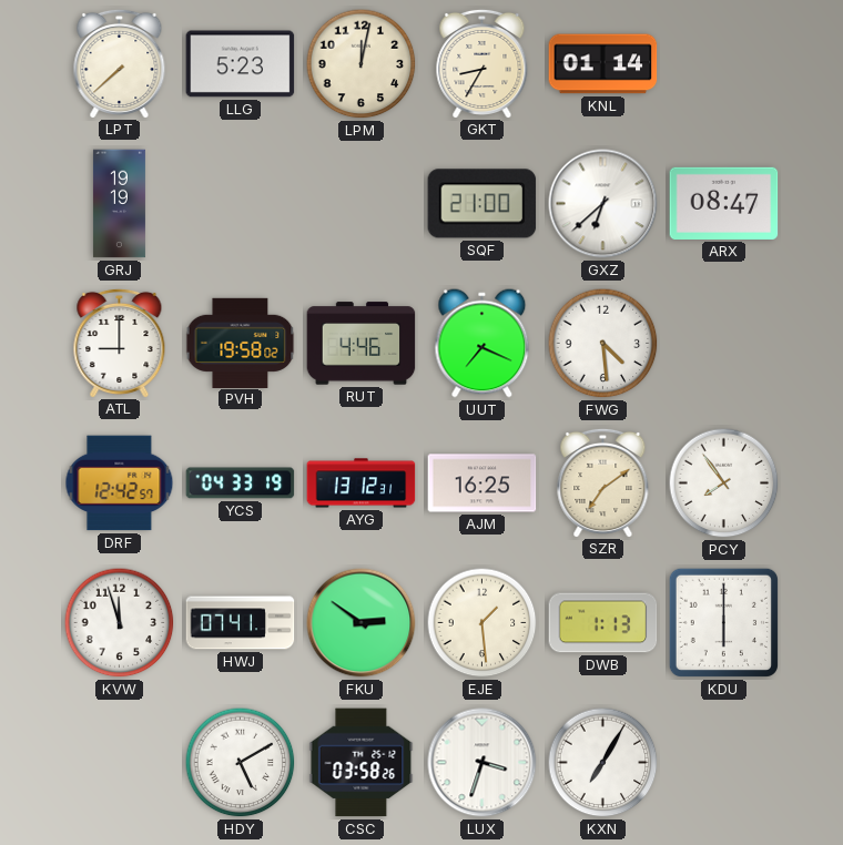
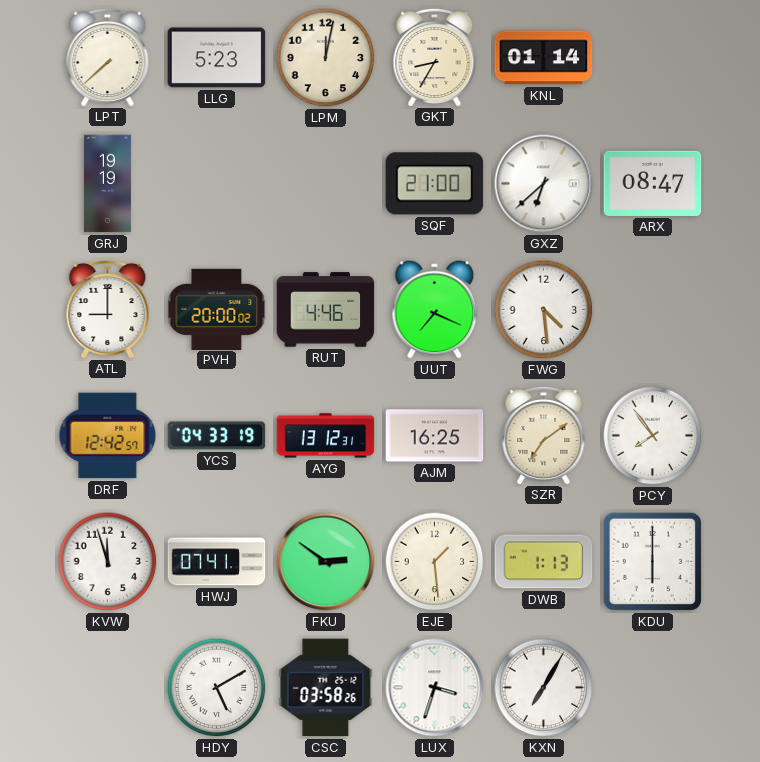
PVH: 19:58 -> 20:00 (217, 309)
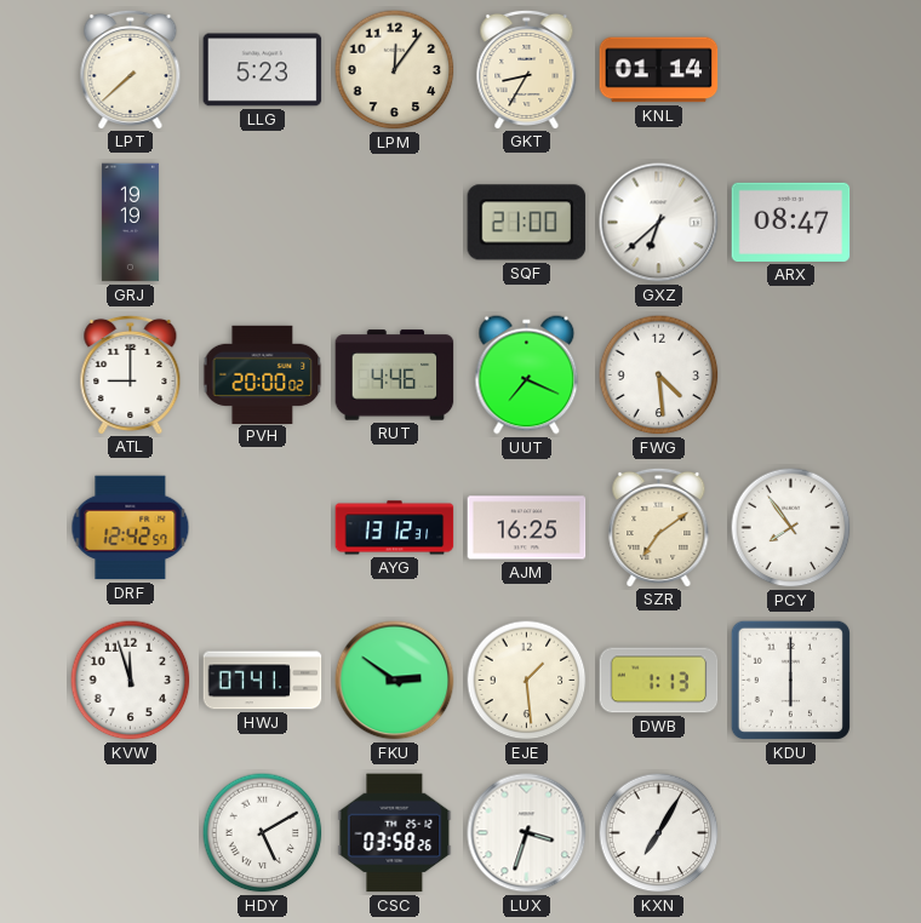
LPM: 12:02 -> 12:06 (395, 70)
YCS: 04:33 -> none (217, 436)
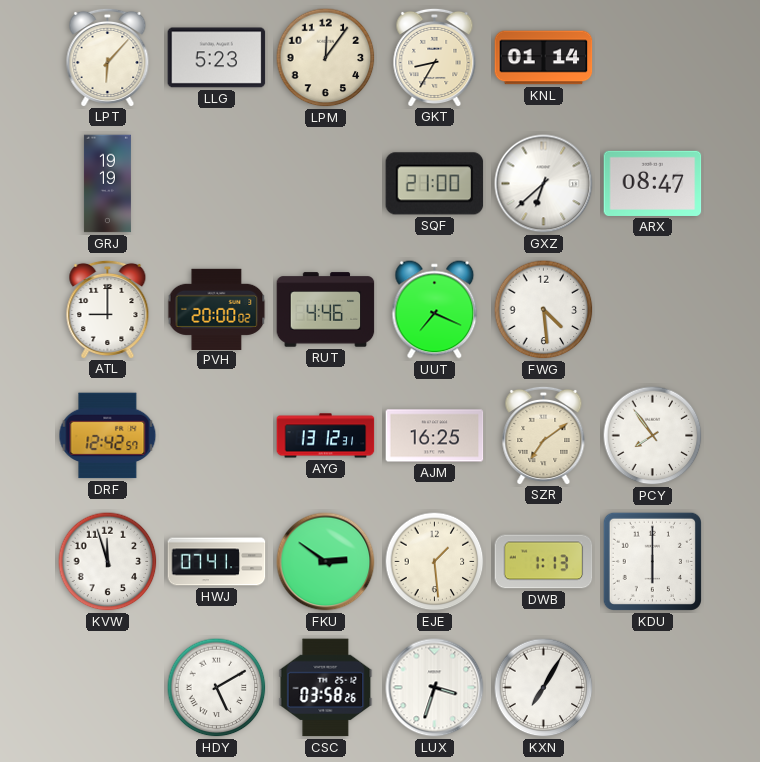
LPT: 7:38 -> 6:07 (108, 57)
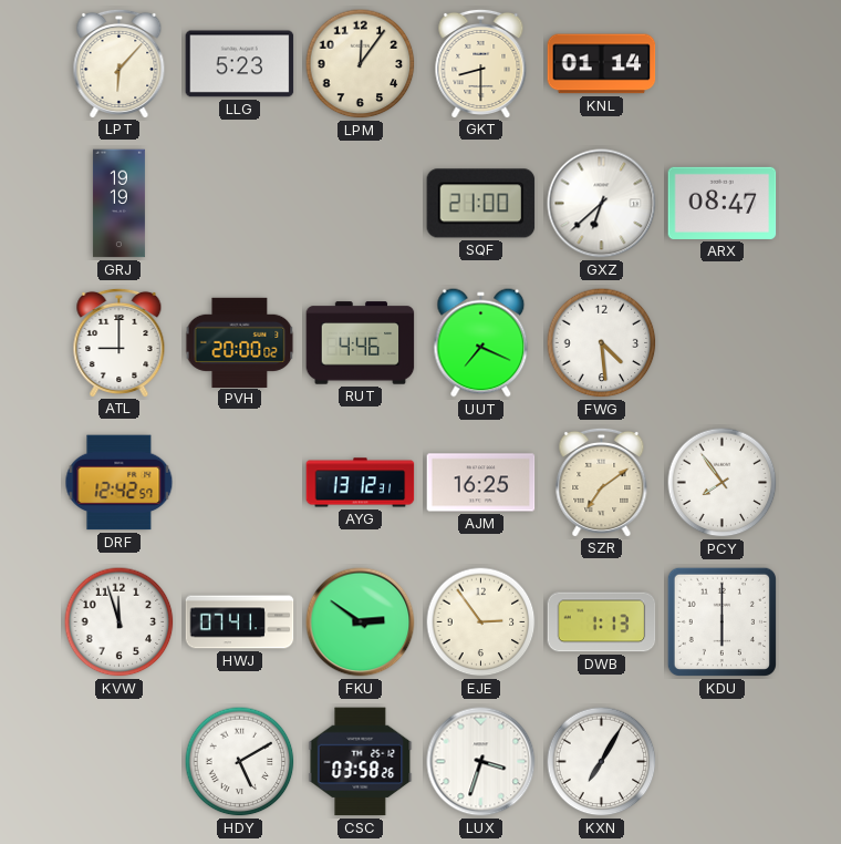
GKT: 8:35 -> 8:30 (481, 63)
EJE: 1:29 -> 2:54 (481, 622)
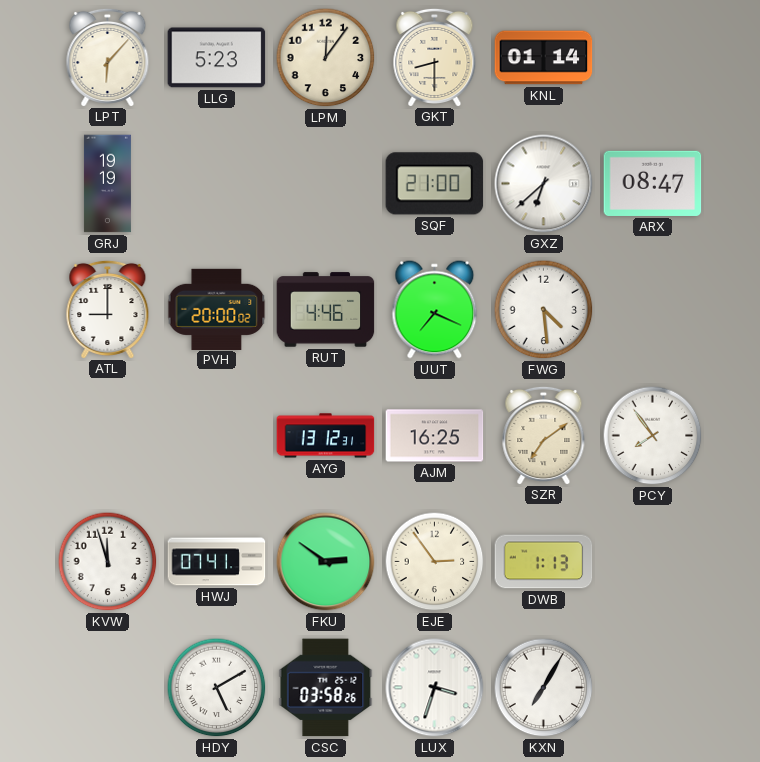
DRF: 12:42 -> none (120, 483)
KDU: 6:00 -> none (721, 621)
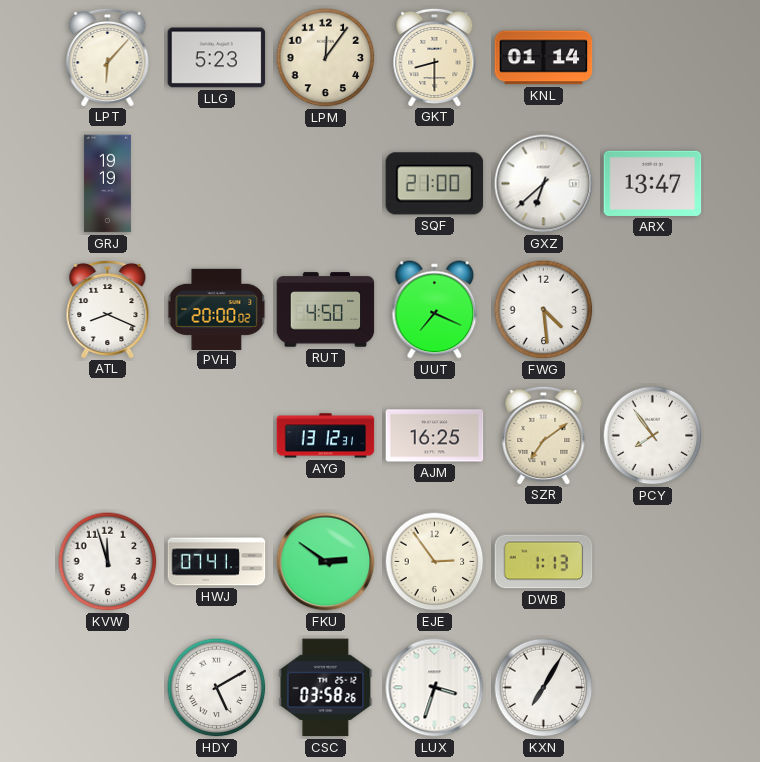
ARX: 08:47 -> 13:47 (653, 183)
ATL: 9:00 -> 8:19 (108, 309)
RUT: 4:46 -> 4:50 (326, 310)
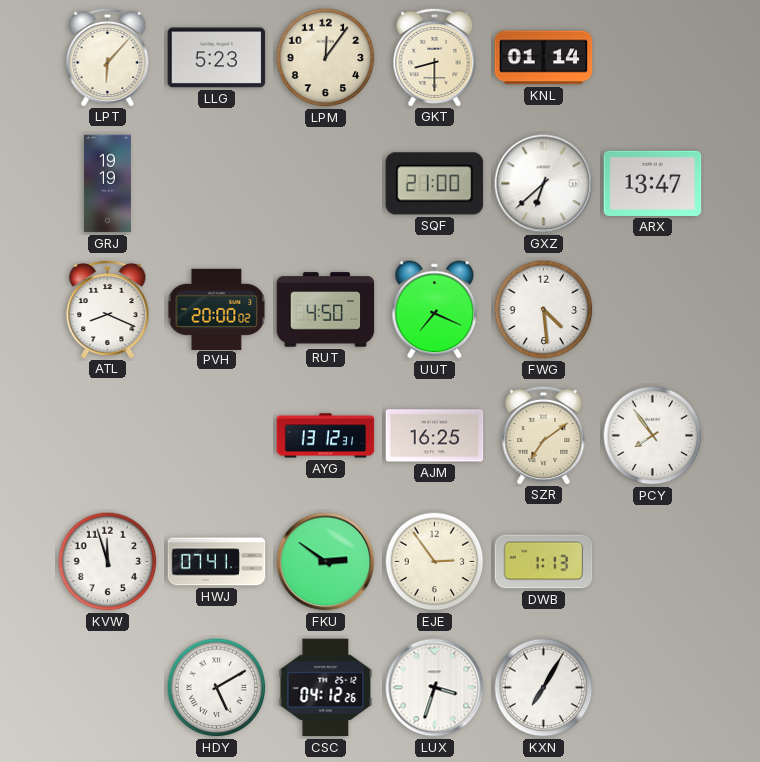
CSC: 03:58 -> 04:12 (326, 688)
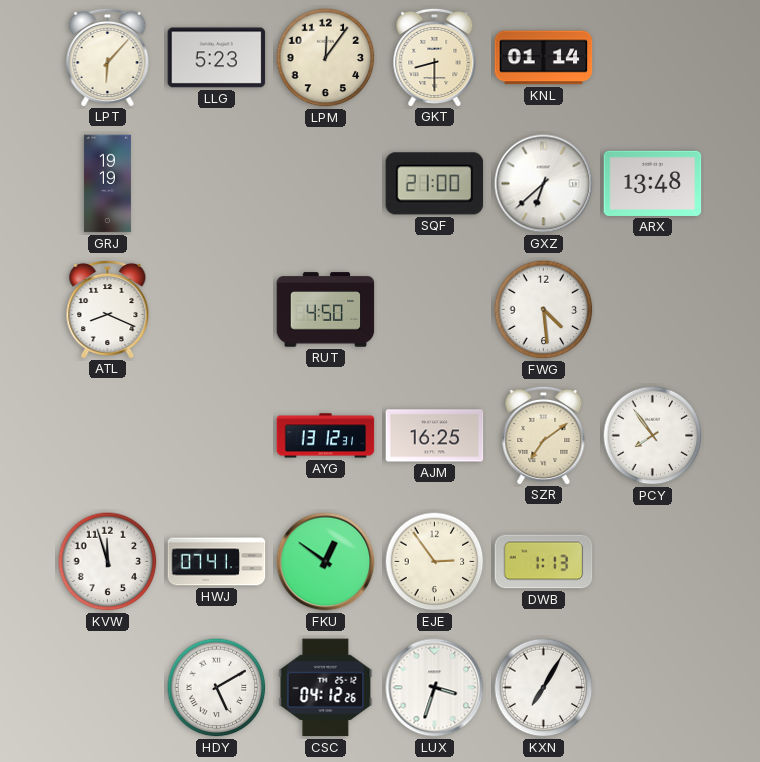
ARX: 13:47 -> 13:48 (653, 183)
PVH: 20:00 -> none (217, 309)
UUT: 7:19 -> none (435, 310)
FKU: 2:51 -> 12:51 (326, 562)
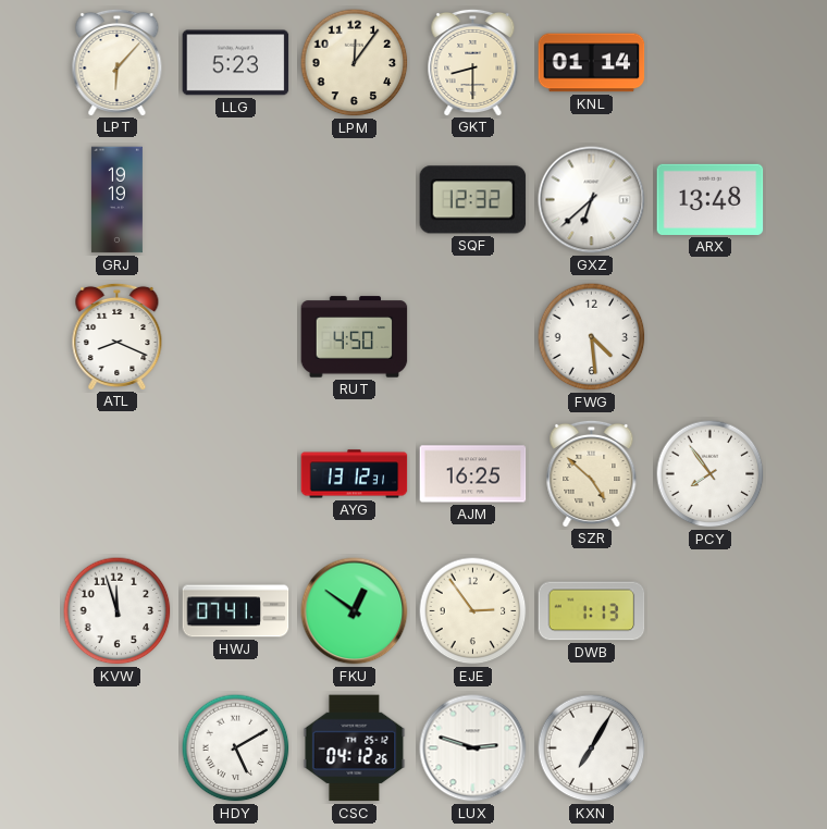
SQF: 21:00 -> 12:32 (473, 200)
SZR: 7:09 -> 4:52 (592, 473)
LUX: 3:33 -> 2:48 (473, 748)
